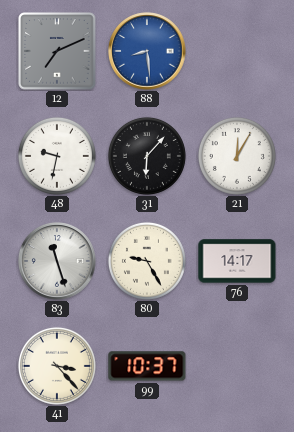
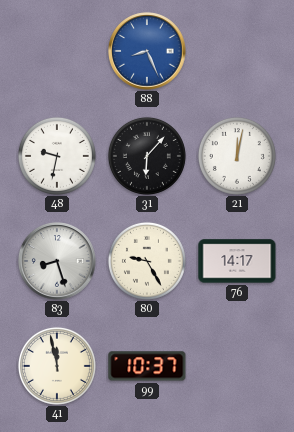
12: 7:11 -> none (57, 51)
88: 8:29 -> 8:26 (147, 51)
21: 12:05 -> 12:02 (237, 156)
83: 11:27 -> 8:27 (57, 261)
41: 3:23 -> 11:58 (57, 366)
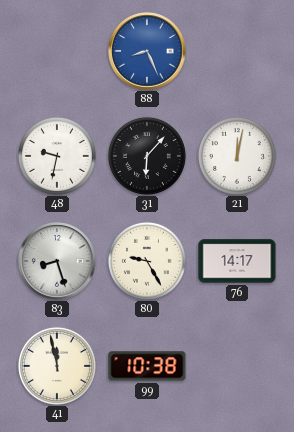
99: 10:37 -> 10:38 (147, 366)
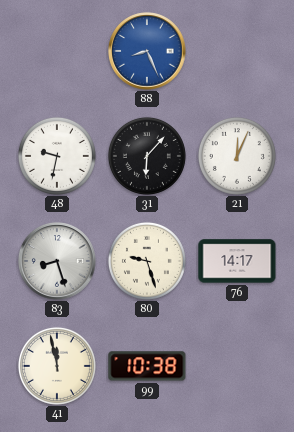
21: 12:02 -> 12:04 (237, 156)
80: 9:25 -> 9:27 (147, 261)
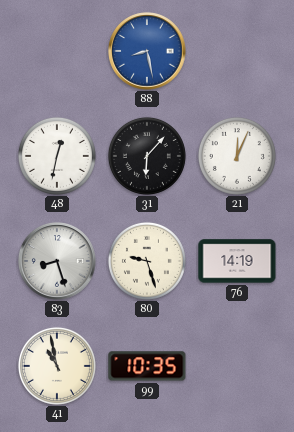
88: 8:26 -> 8:28 (147, 51)
48: 9:32 -> 12:32 (57, 156)
76: 14:17 -> 14:19 (237, 261)
41: 11:58 -> 10:58 (57, 366)
99: 10:38 -> 10:35 (147, 366)
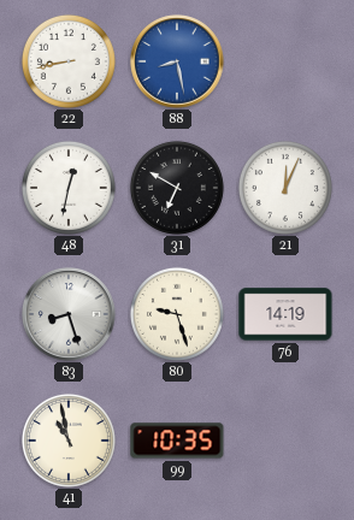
22: none -> 8:43 (69, 61)
31: 6:07 -> 6:50 (177, 188)
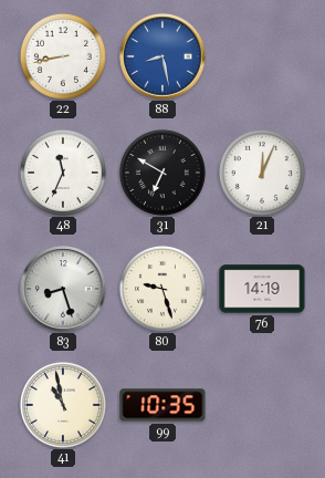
48: 12:32 -> 11:34 (63, 173)
